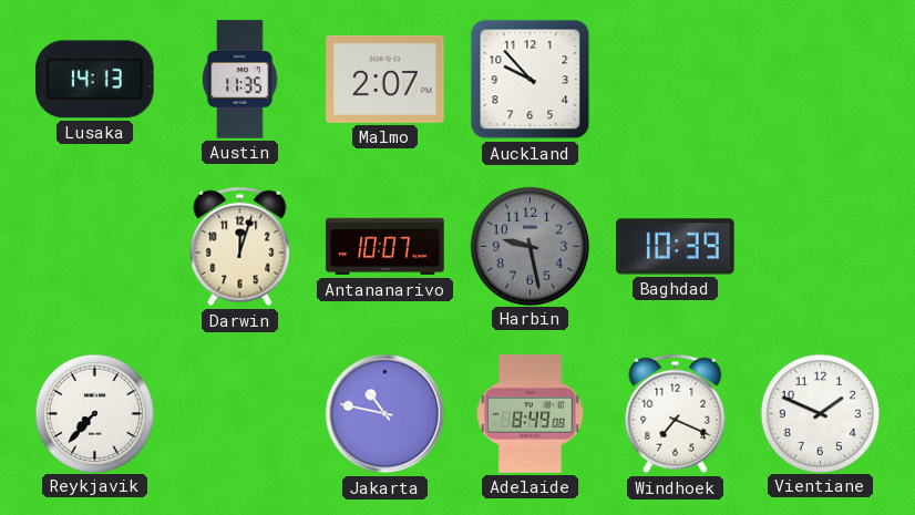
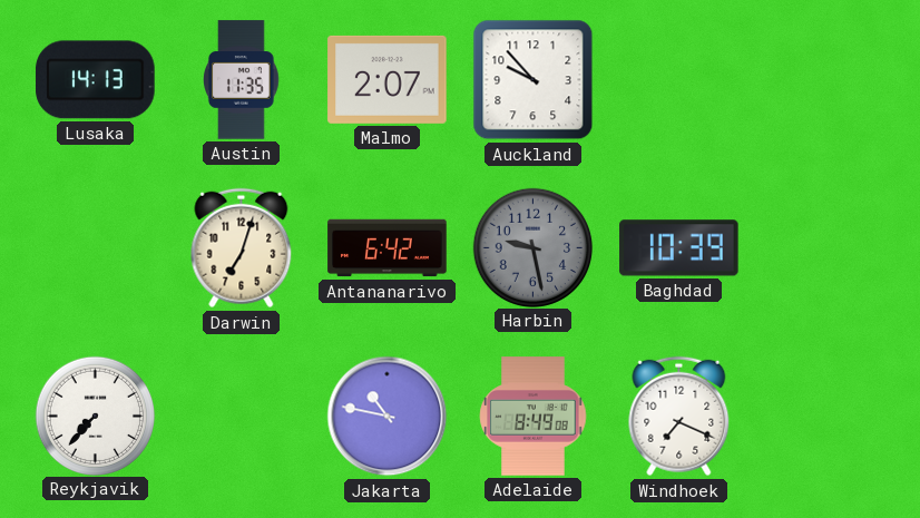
Darwin: 12:03 -> 7:03 (242, 248)
Antananarivo: 10:07 -> 6:42 (388, 248)
Vientiane: 1:49 -> none (820, 413)
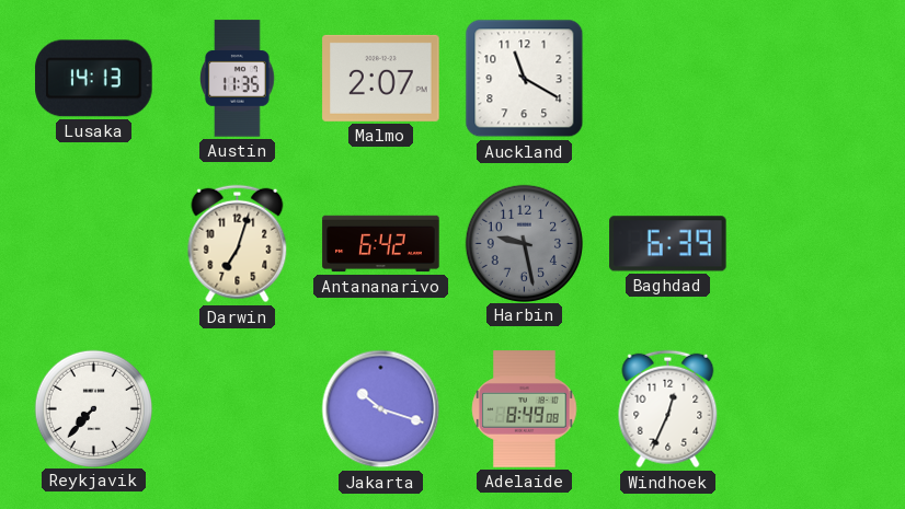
Auckland: 9:53 -> 11:20 (525, 79)
Baghdad: 10:39 -> 6:39 (668, 244)
Jakarta: 10:47 -> 10:18 (381, 409)
Windhoek: 7:19 -> 12:34 (668, 409)
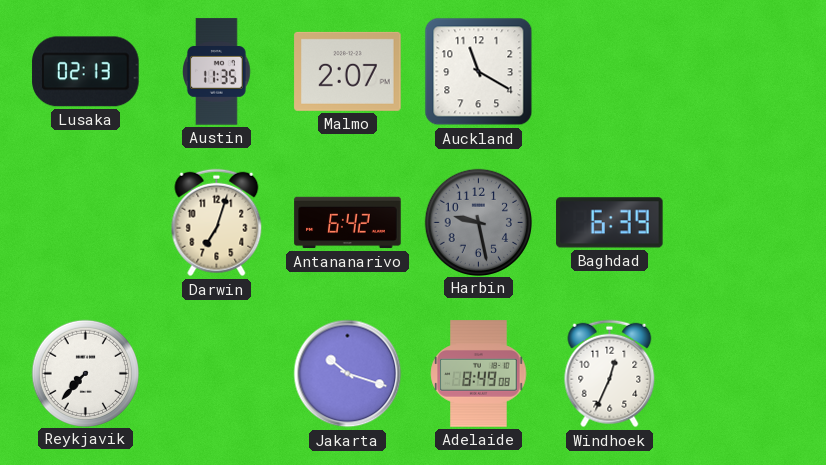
Lusaka: 14:13 -> 02:13 (86, 72)
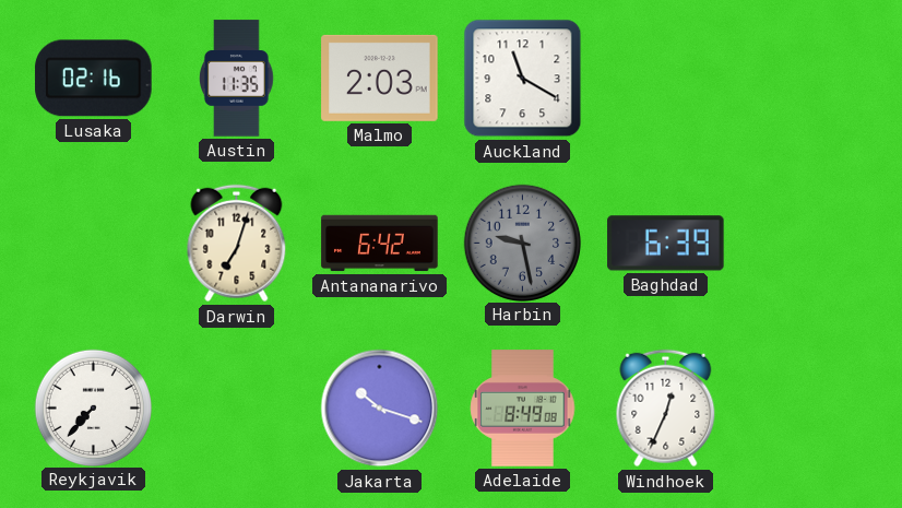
Lusaka: 02:13 -> 02:16 (94, 79)
Malmo: 2:07 -> 2:03 (380, 78)
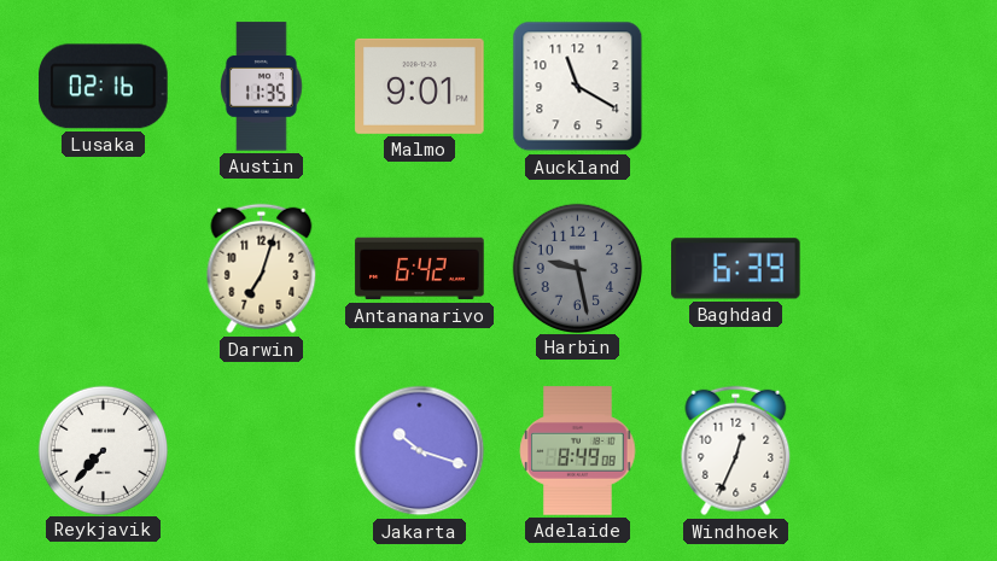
Malmo: 2:03 -> 9:01 (420, 86)
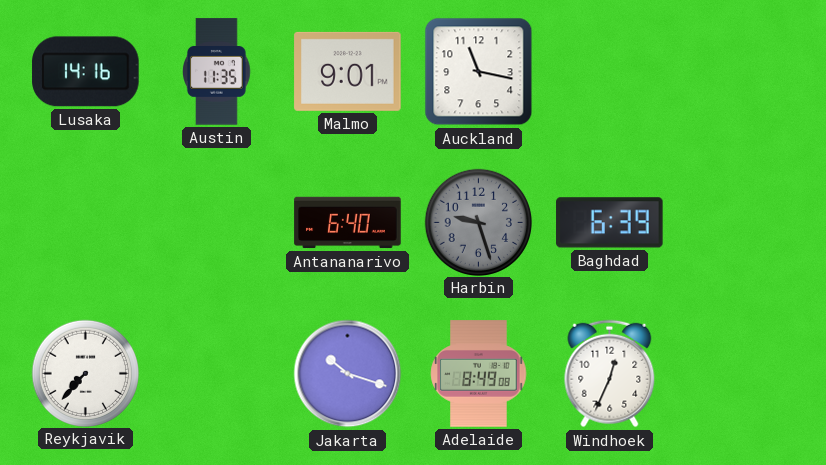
Lusaka: 02:16 -> 14:16 (86, 72)
Auckland: 11:20 -> 11:17 (479, 72)
Darwin: 7:03 -> none (262, 269)
Antananarivo: 6:42 -> 6:40 (348, 223)
Harbin: 9:28 -> 9:27 (478, 222)
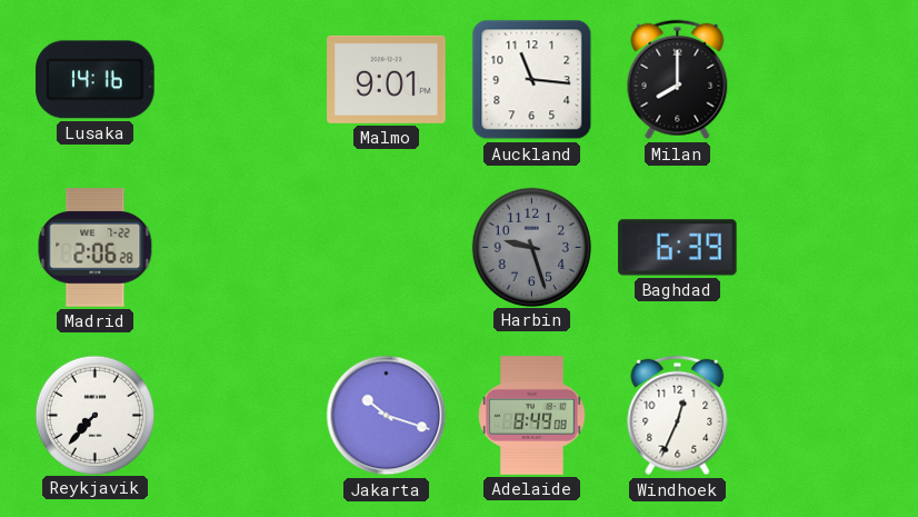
Austin: 11:35 -> none (217, 72)
Auckland: 11:17 -> 11:16 (532, 80)
Milan: none -> 8:00 (678, 80)
Madrid: none -> 2:06 (96, 248)
Antananarivo: 6:40 -> none (348, 223)
